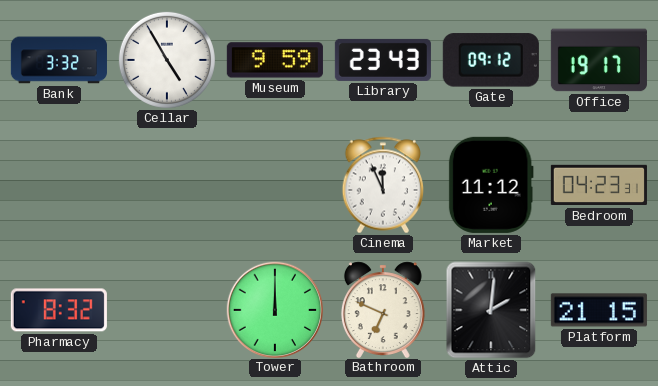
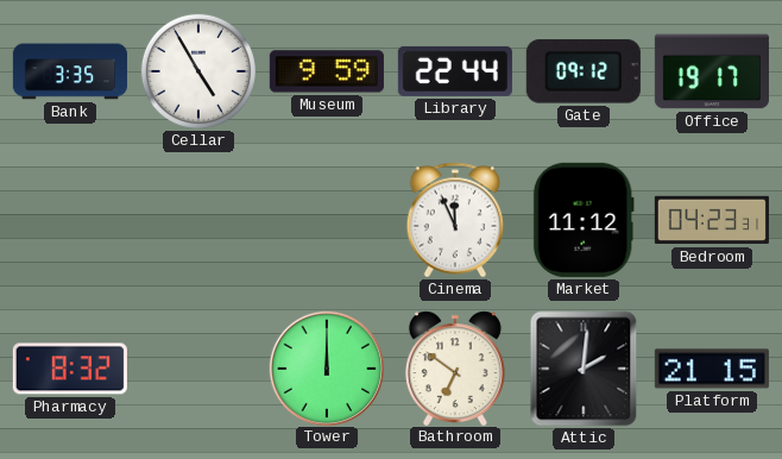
Bank: 3:32 -> 3:35 (70, 71)
Library: 23:43 -> 22:44 (455, 71)
Bathroom: 6:49 -> 6:51 (455, 367)
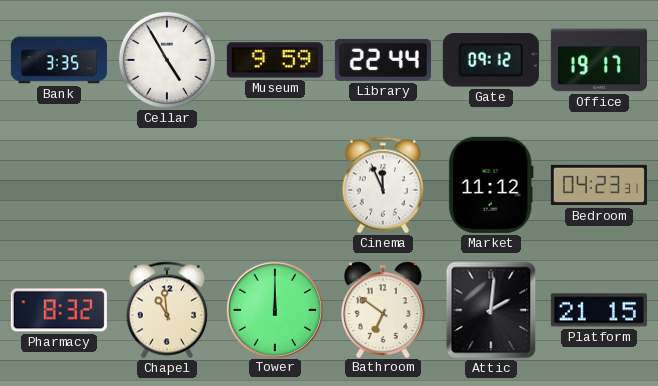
Chapel: none -> 10:59 (167, 310)
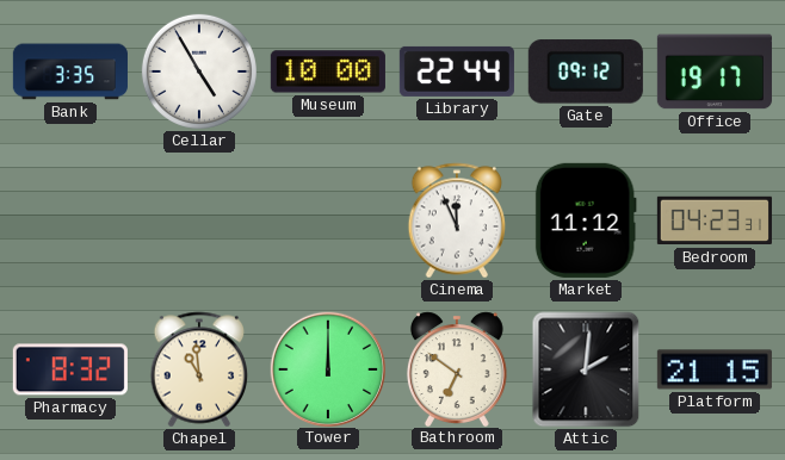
Museum: 9:59 -> 10:00 (328, 72)
